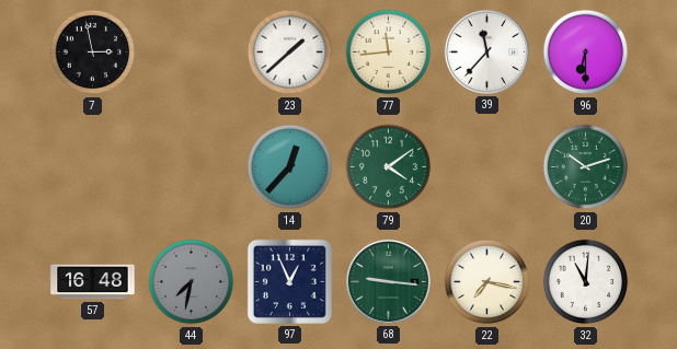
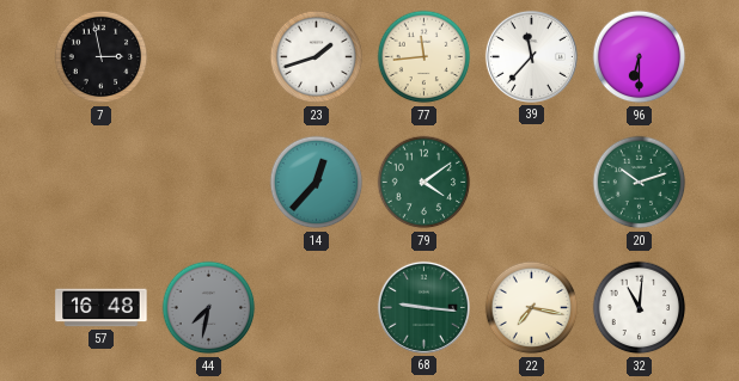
23: 1:38 -> 1:42 (317, 57)
97: 12:56 -> none (289, 281)
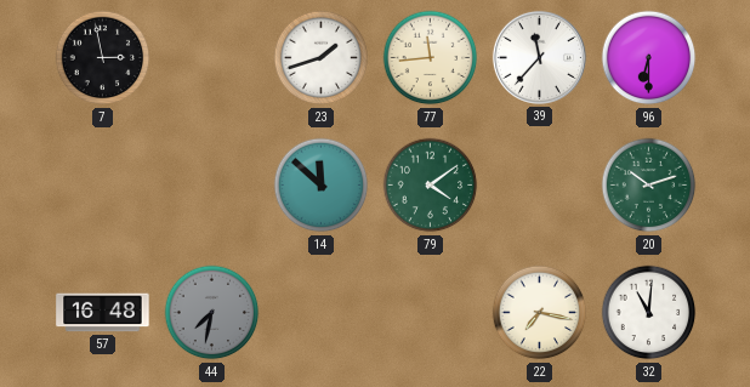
14: 12:37 -> 11:52 (322, 186)
68: 9:16 -> none (423, 307)
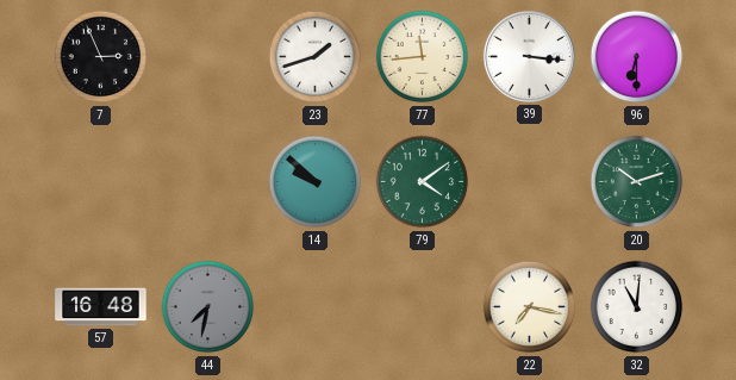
7: 2:58 -> 2:56 (101, 57)
39: 11:37 -> 3:16 (529, 56)
14: 11:52 -> 9:52 (316, 182)
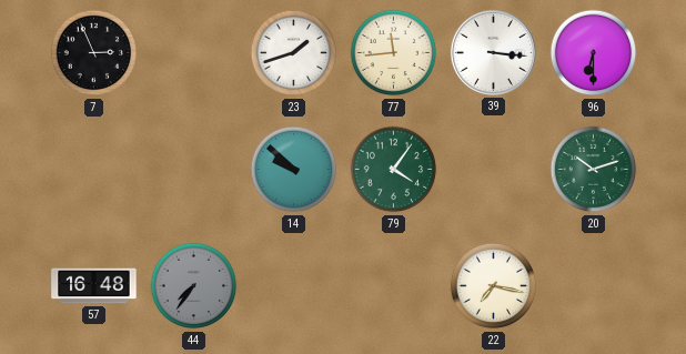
79: 4:09 -> 4:06 (394, 170)
44: 7:32 -> 7:36 (194, 286)
32: 11:01 -> none (637, 307)
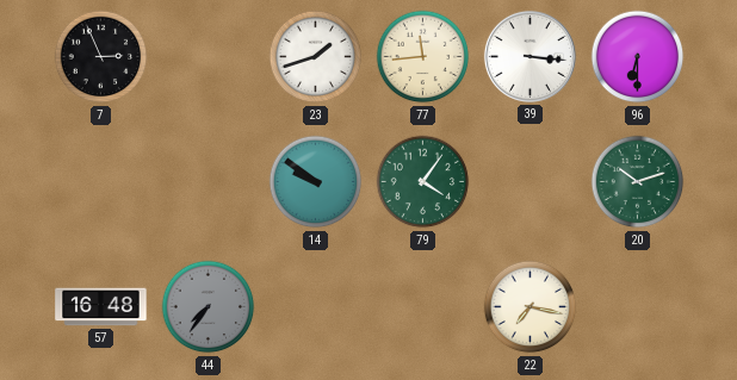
14: 9:52 -> 9:51 (316, 182)
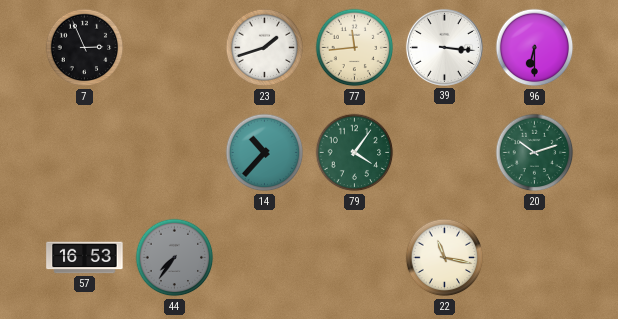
14: 9:51 -> 10:37 (265, 153)
57: 16:48 -> 16:53 (85, 258)
22: 7:17 -> 11:17 (445, 258)
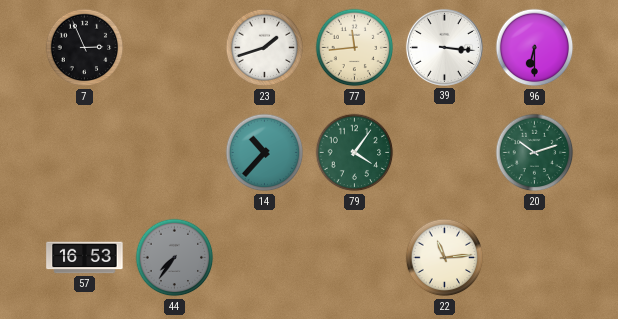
22: 11:17 -> 11:14 (445, 258)
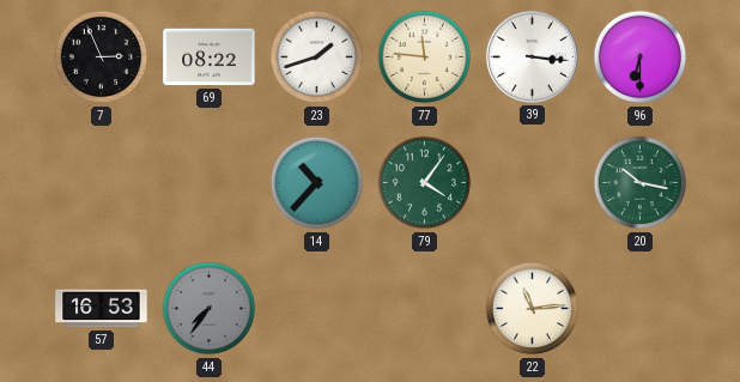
69: none -> 08:22 (210, 57)
77: 11:44 -> 11:46 (425, 57)
20: 10:12 -> 10:17 (641, 183)
